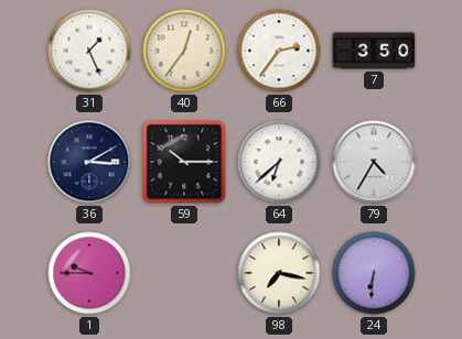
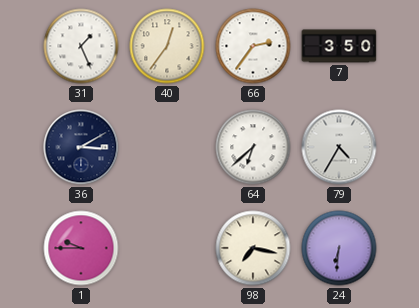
59: 10:15 -> none (184, 162)
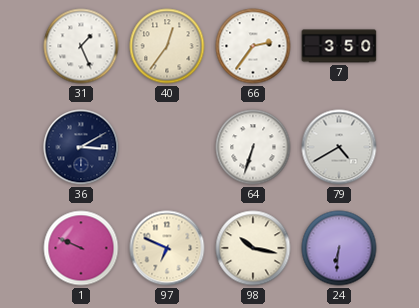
64: 6:38 -> 6:33 (253, 147)
79: 4:35 -> 4:40 (339, 147)
1: 9:45 -> 9:49 (81, 248)
97: none -> 6:49 (167, 248)
98: 7:17 -> 10:17 (253, 248)
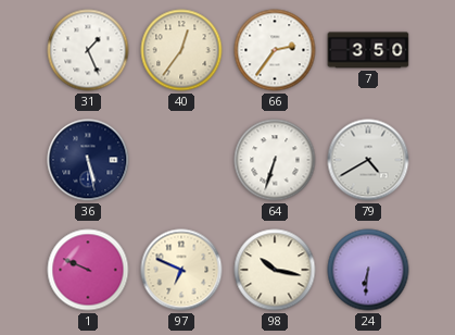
36: 3:10 -> 5:28 (88, 160)
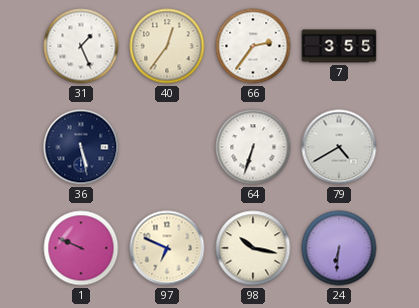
7: 3:50 -> 3:55 (339, 46)
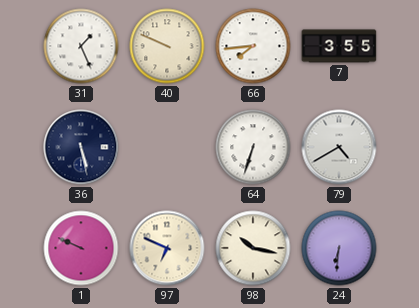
40: 12:36 -> 9:49 (167, 46)
66: 2:36 -> 7:44 (253, 46)
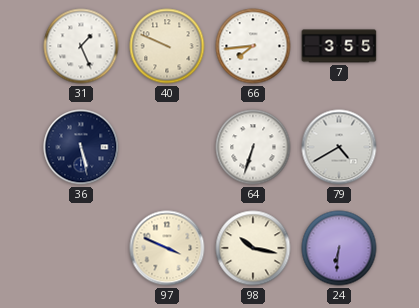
1: 9:49 -> none (81, 248)
97: 6:49 -> 3:49 (167, 248)
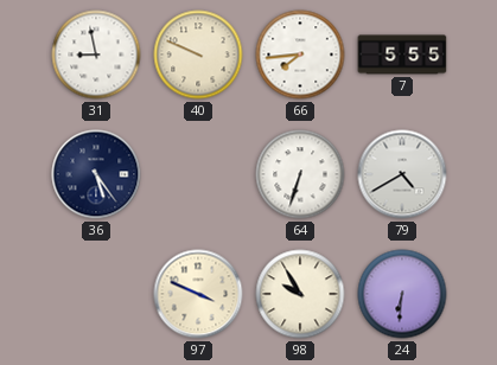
31: 1:26 -> 8:58 (96, 55)
7: 3:55 -> 5:55 (402, 55)
36: 5:28 -> 5:24 (96, 174)
98: 10:17 -> 9:55 (300, 294)
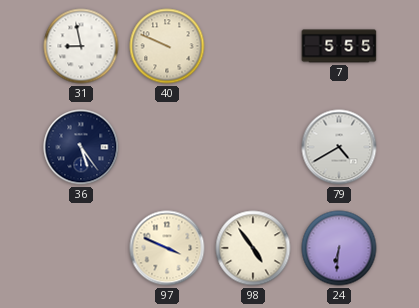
66: 7:44 -> none (300, 55)
64: 6:33 -> none (300, 174)
98: 9:55 -> 4:54 (253, 248)
